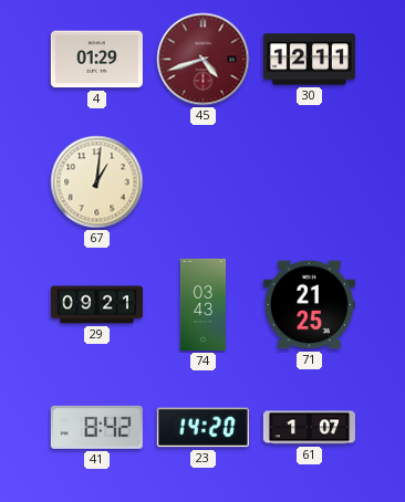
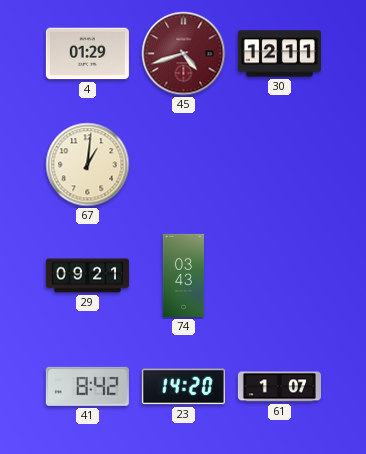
71: 21:25 -> none (309, 305)
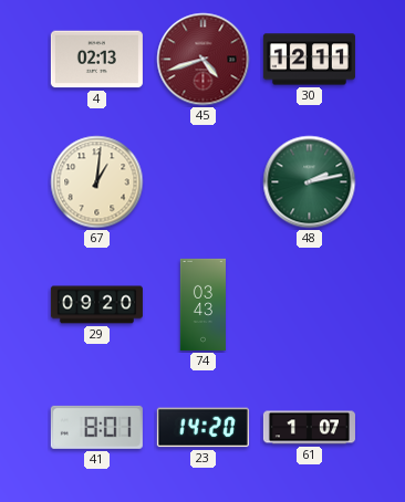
4: 01:29 -> 02:13 (96, 60)
48: none -> 2:13 (310, 182)
29: 09:21 -> 09:20 (96, 305)
41: 8:42 -> 8:01 (96, 427)
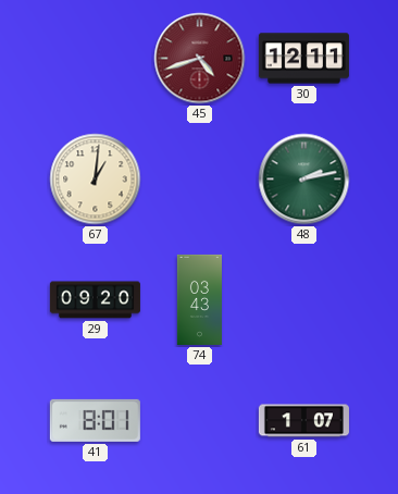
4: 02:13 -> none (96, 60)
23: 14:20 -> none (202, 428)
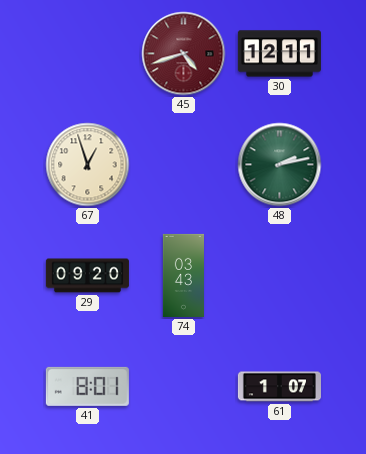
67: 1:01 -> 12:57 (88, 165)
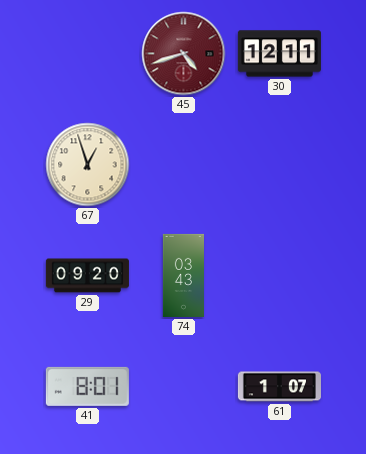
48: 2:13 -> none (280, 165)
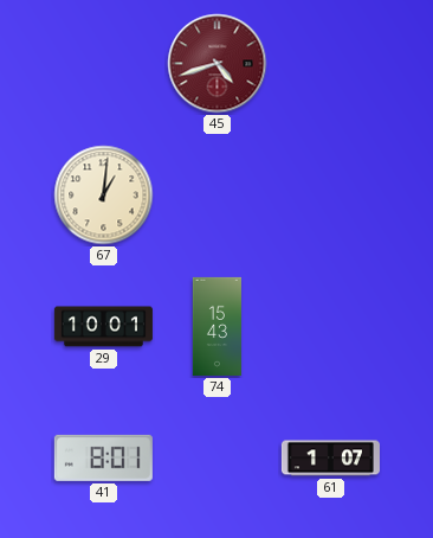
30: 12:11 -> none (279, 54)
67: 12:57 -> 1:01 (104, 196)
29: 09:20 -> 10:01 (103, 327)
74: 03:43 -> 15:43 (217, 326)
